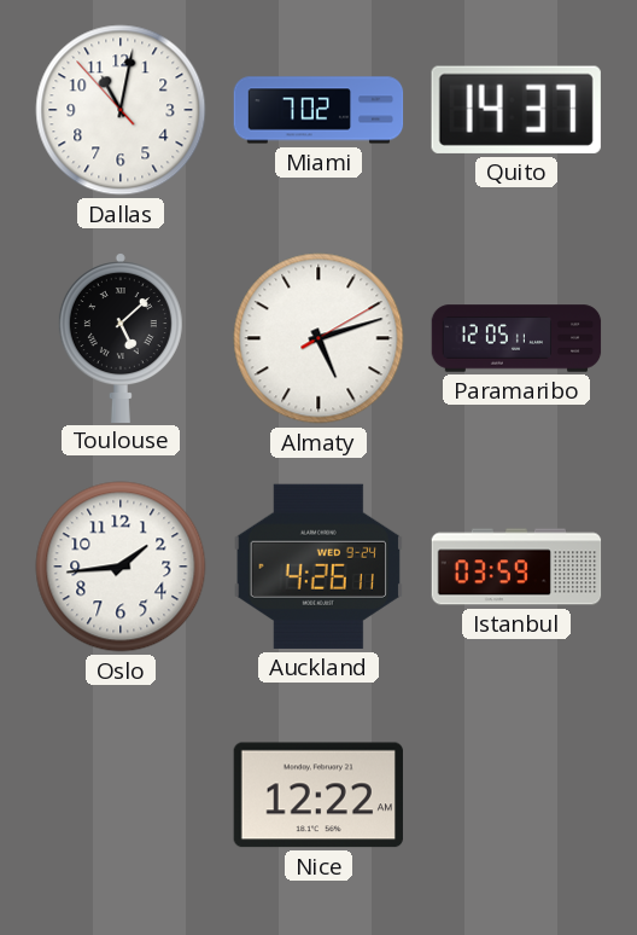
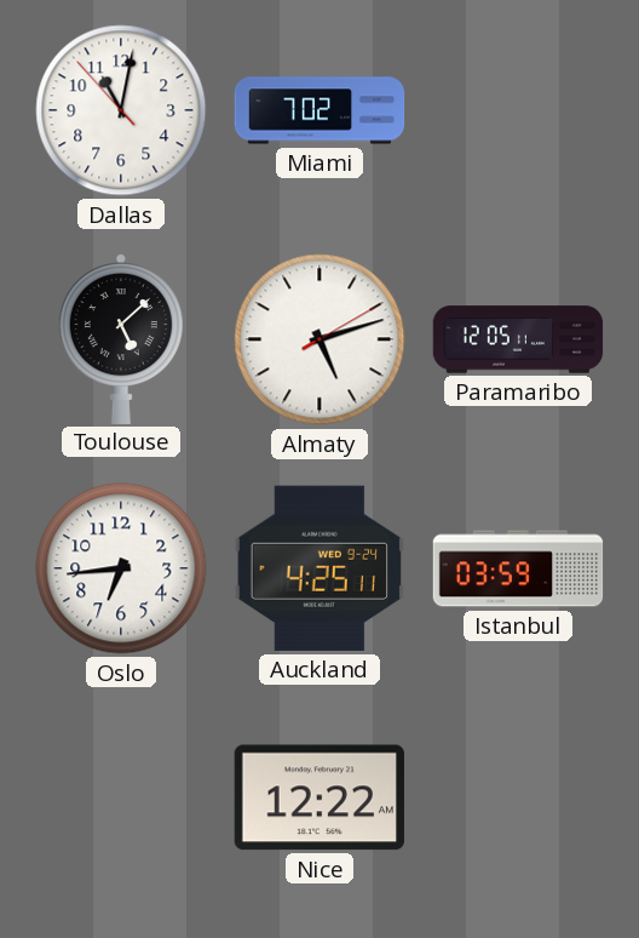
Quito: 14:37 -> none (516, 110)
Oslo: 1:44 -> 6:44 (121, 568)
Auckland: 4:26 -> 4:25 (319, 568)
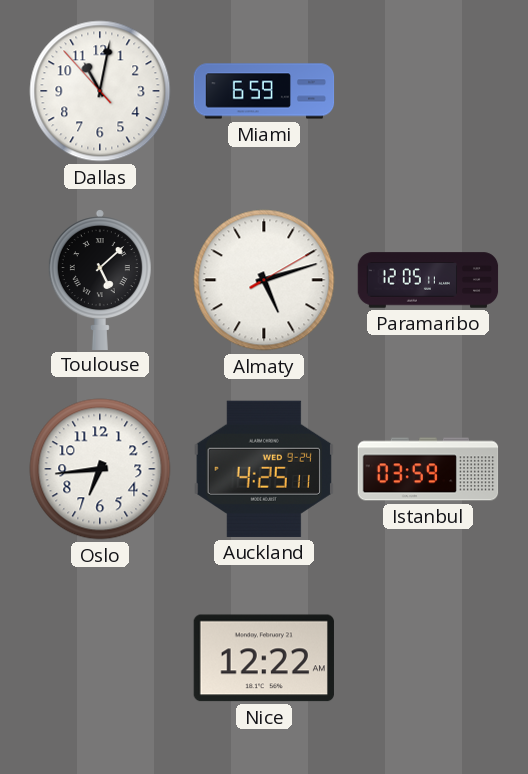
Miami: 7:02 -> 6:59 (264, 91)
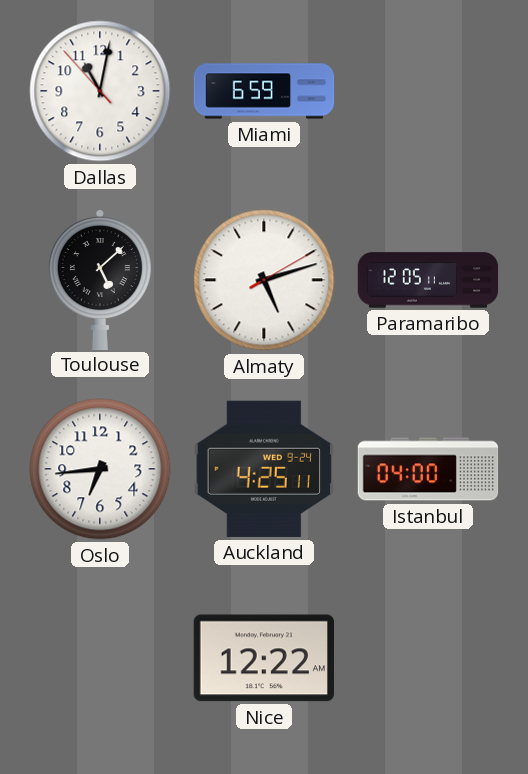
Istanbul: 03:59 -> 04:00 (428, 469)
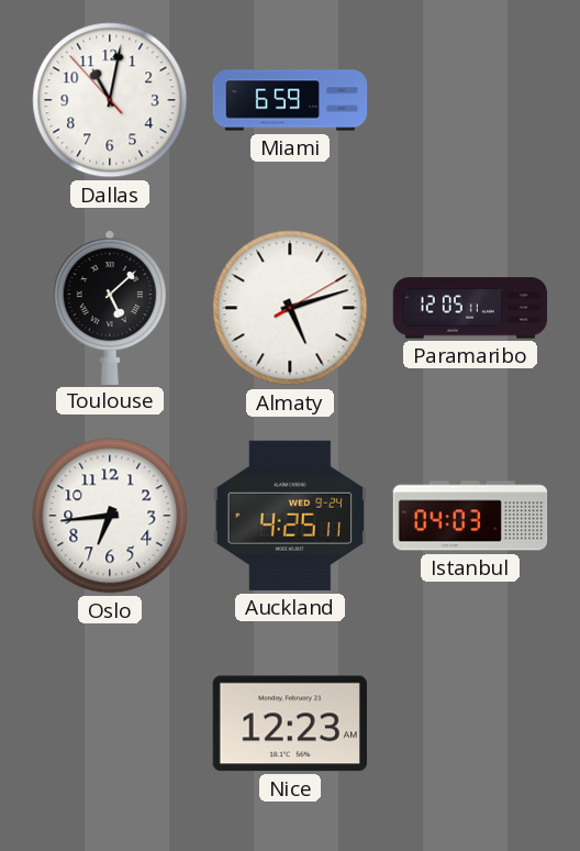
Istanbul: 04:00 -> 04:03 (470, 516)
Nice: 12:22 -> 12:23 (290, 723)
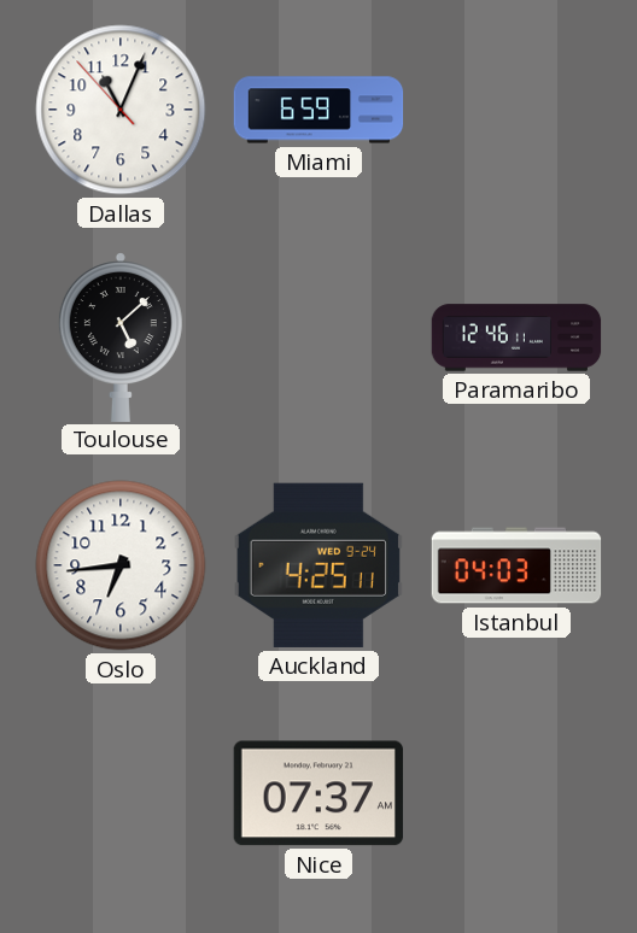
Dallas: 11:01 -> 11:03 (121, 110)
Almaty: 5:12 -> none (290, 308)
Paramaribo: 12:05 -> 12:46 (516, 338)
Nice: 12:23 -> 07:37 (318, 793)
